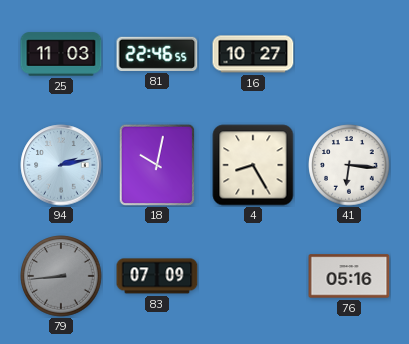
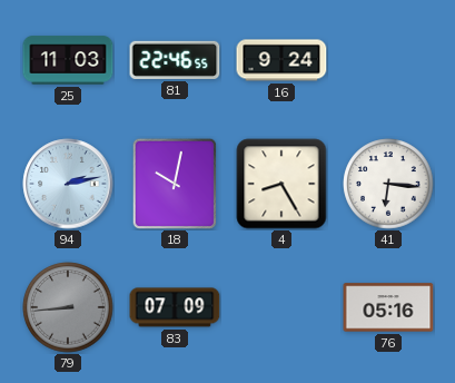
16: 10:27 -> 9:24 (281, 60)
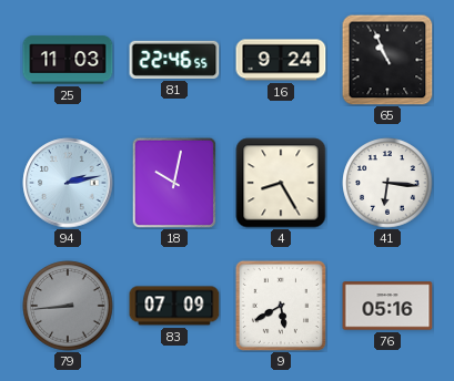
65: none -> 10:56 (387, 60)
9: none -> 5:40 (281, 306)
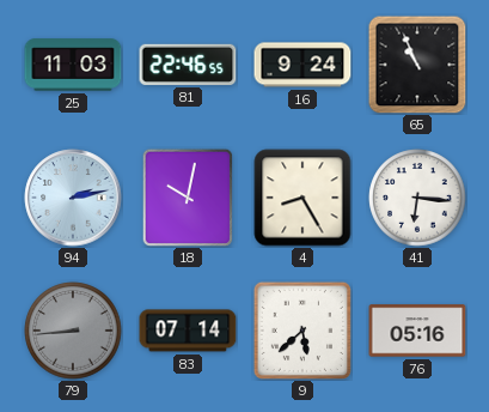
83: 07:09 -> 07:14 (188, 331)
9: 5:40 -> 5:38 (302, 331)
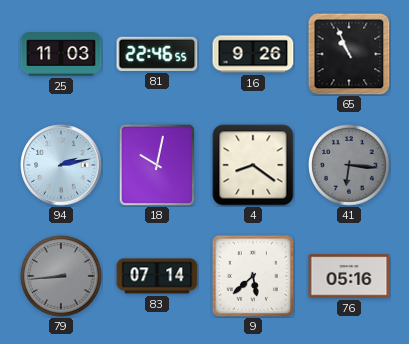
16: 9:24 -> 9:26 (253, 54)
4: 8:25 -> 8:21 (253, 165)
41 dial: white -> grey (349, 165)
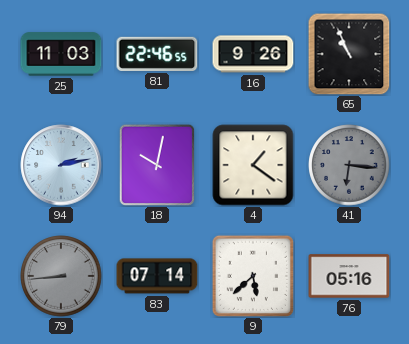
4: 8:21 -> 1:21 (253, 165)
